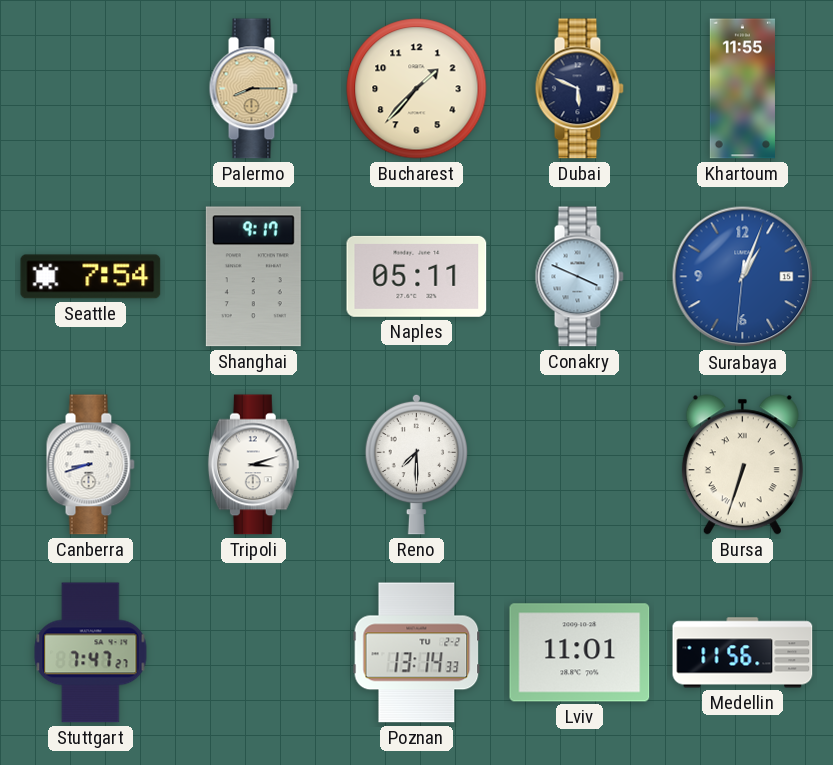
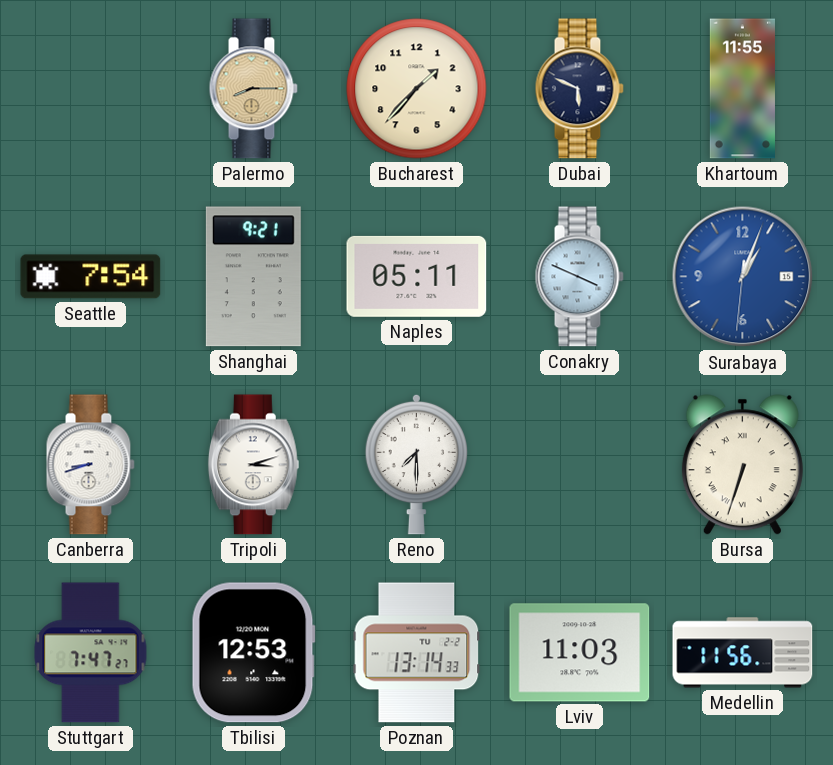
Shanghai: 9:17 -> 9:21 (253, 277)
Tbilisi: none -> 12:53 (253, 653)
Lviv: 11:01 -> 11:03 (580, 653)
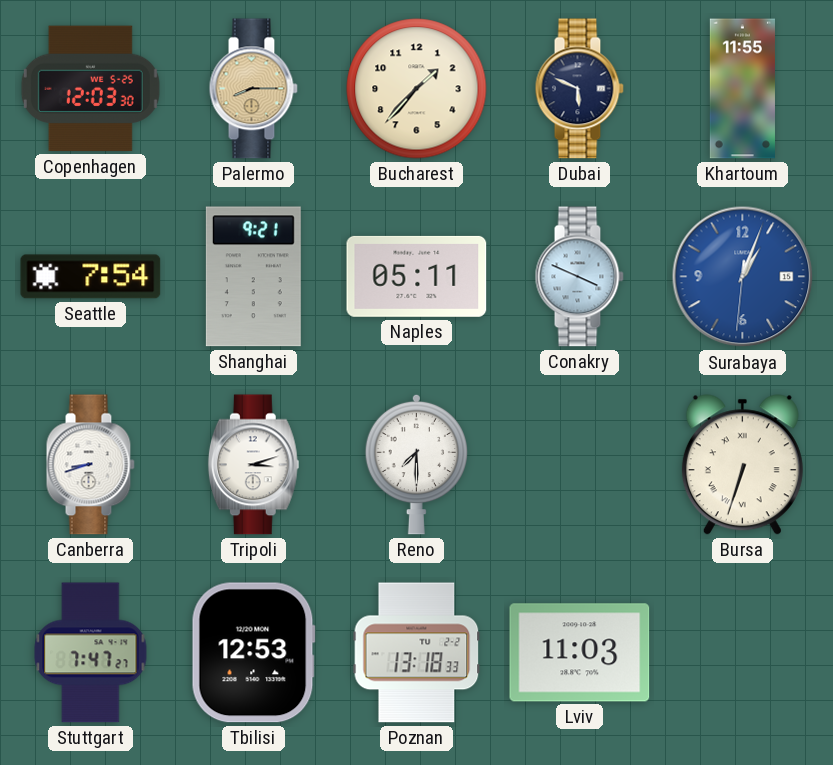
Copenhagen: none -> 12:03 (90, 89)
Poznan: 13:14 -> 13:18 (417, 653)
Medellin: 11:56 -> none (743, 653)
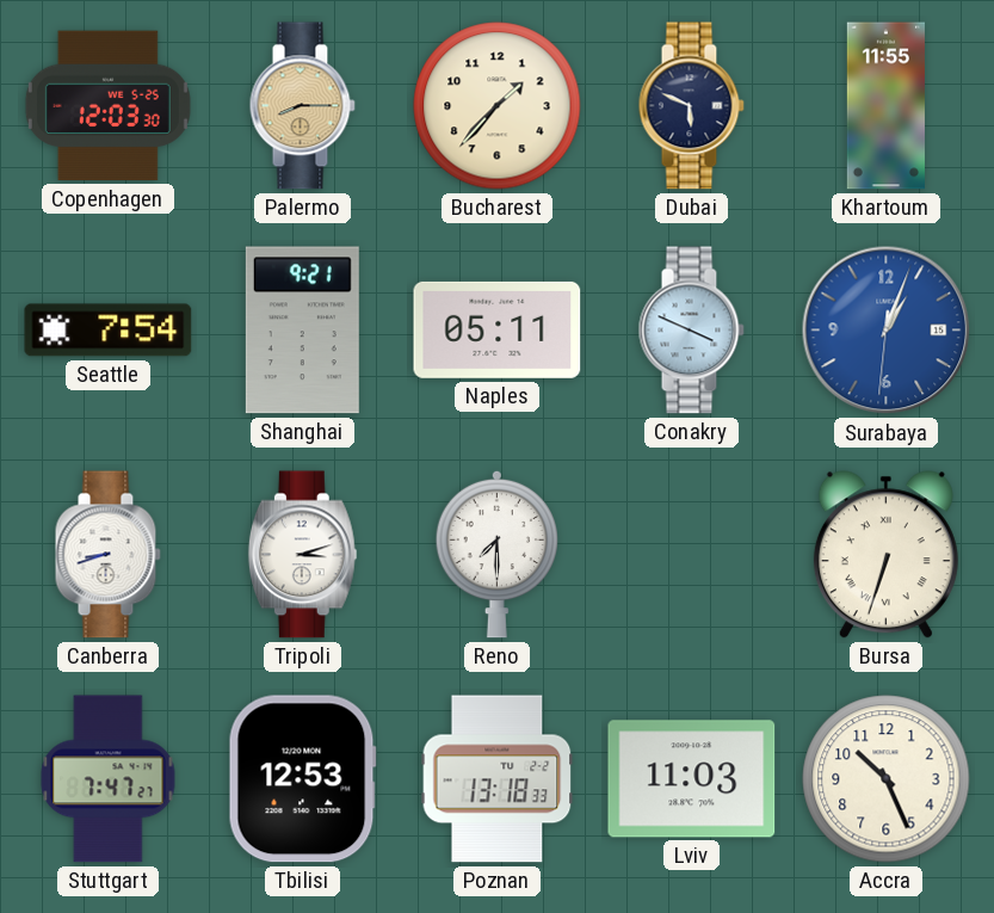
Accra: none -> 10:26 (887, 779)
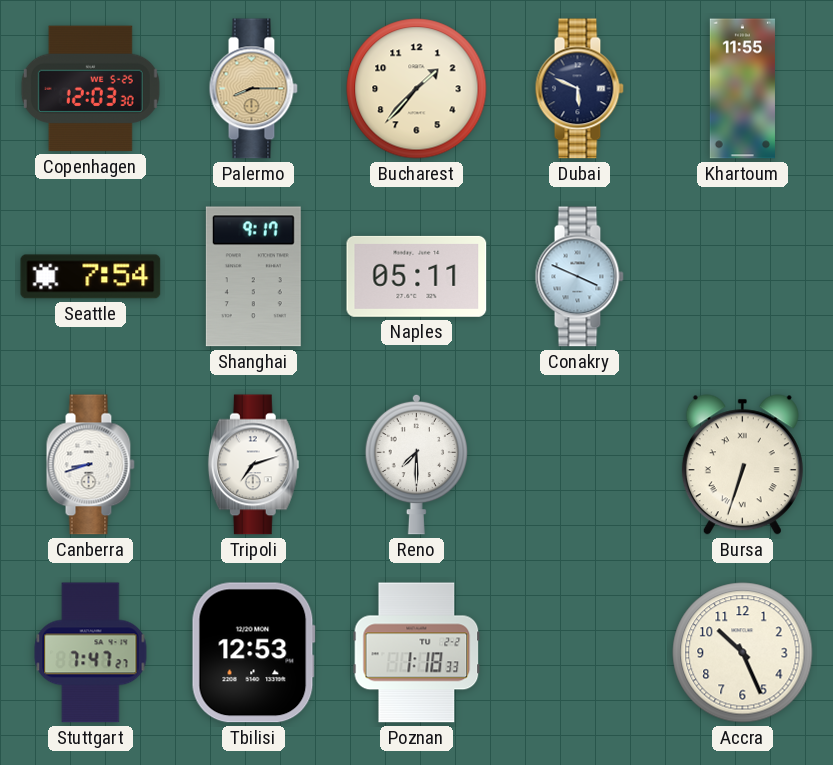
Shanghai: 9:21 -> 9:17 (253, 277)
Surabaya: 1:03 -> none (887, 331)
Tripoli: 3:12 -> 7:12 (253, 465)
Poznan: 13:18 -> 1:18 (417, 653)
Lviv: 11:03 -> none (692, 779)
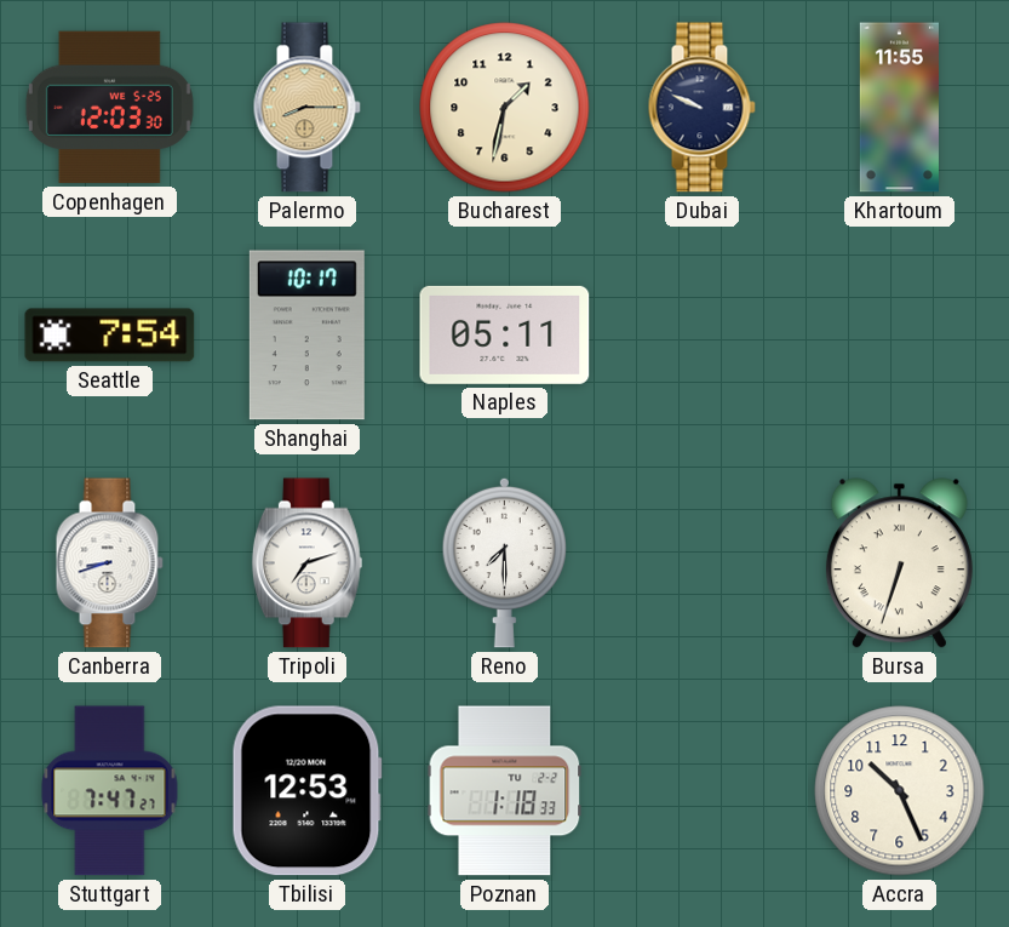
Bucharest: 1:37 -> 1:32 (505, 108)
Dubai: 5:49 -> 9:49 (701, 108)
Shanghai: 9:17 -> 10:17 (306, 336)
Conakry: 3:49 -> none (579, 277)
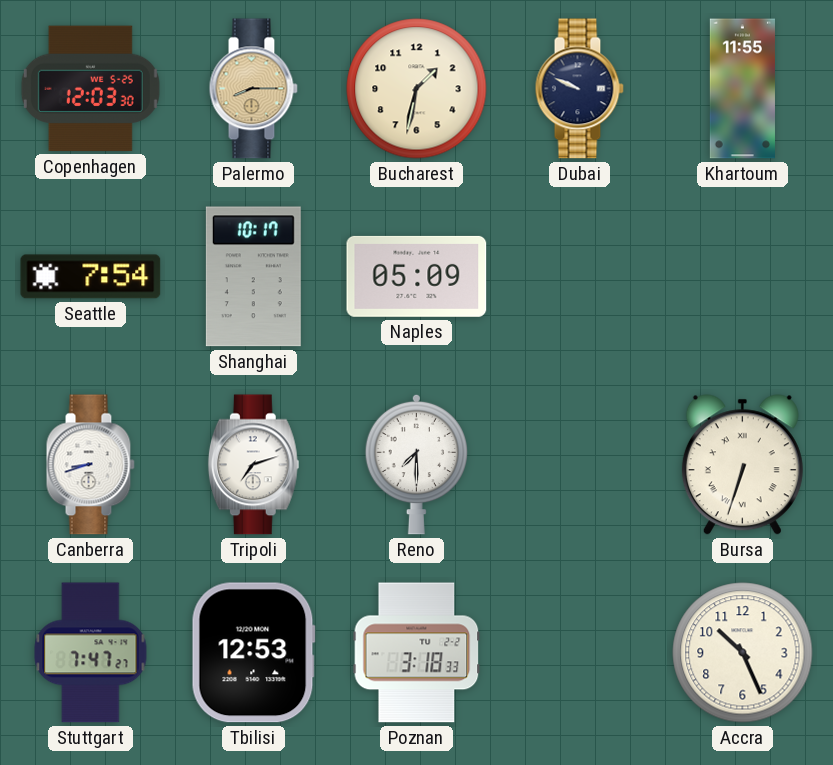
Naples: 05:11 -> 05:09 (417, 276)
Poznan: 1:18 -> 3:18 (417, 653)
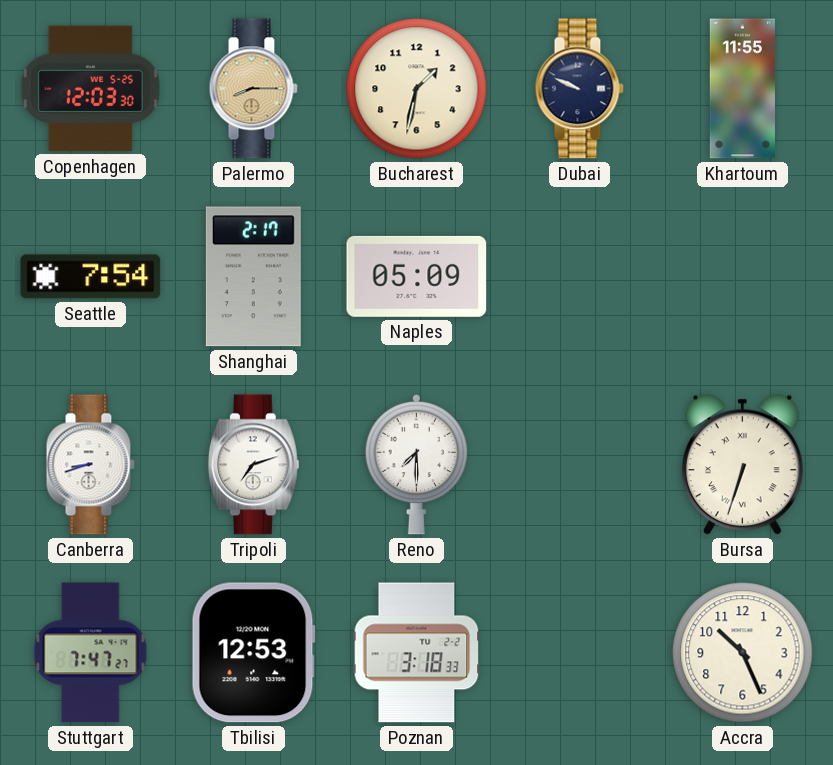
Shanghai: 10:17 -> 2:17 (253, 277)
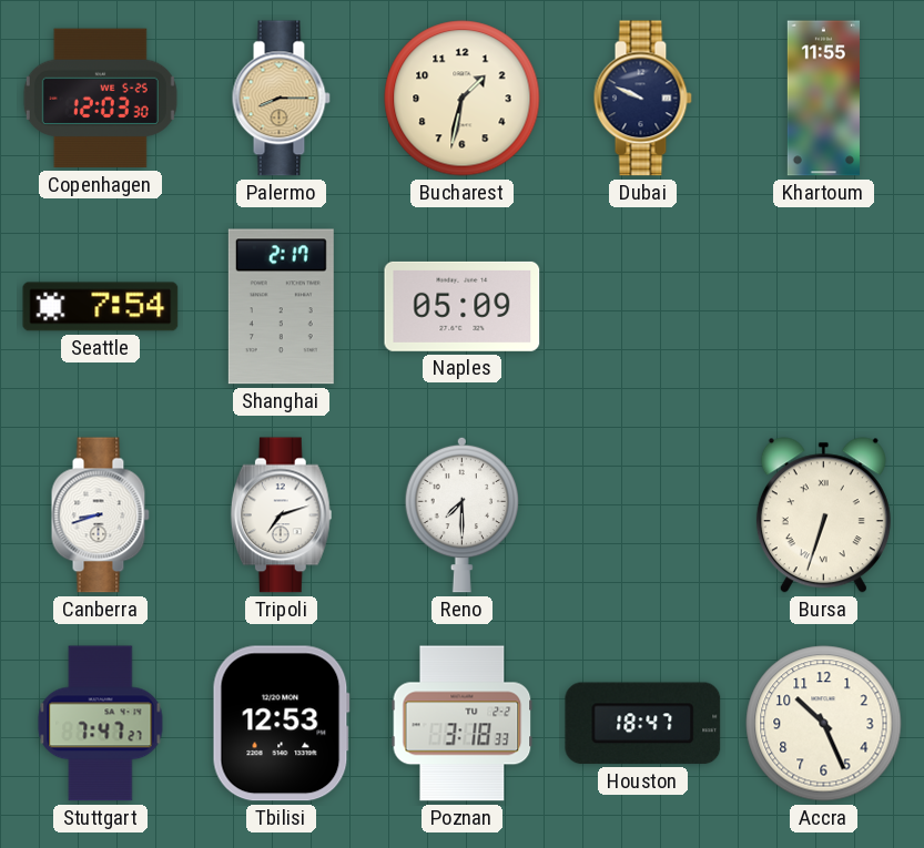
Houston: none -> 18:47 (643, 724)
